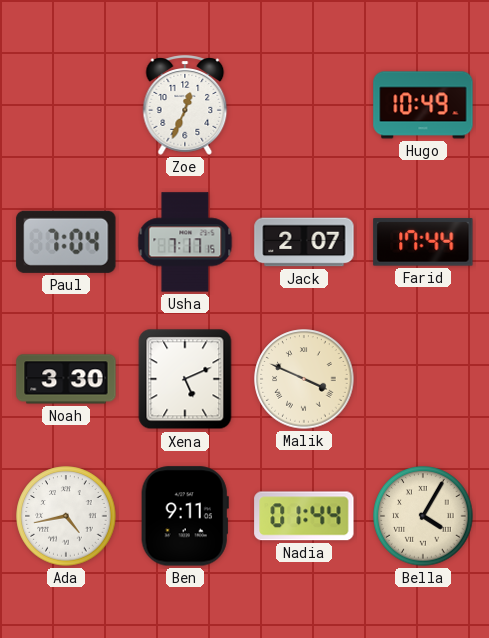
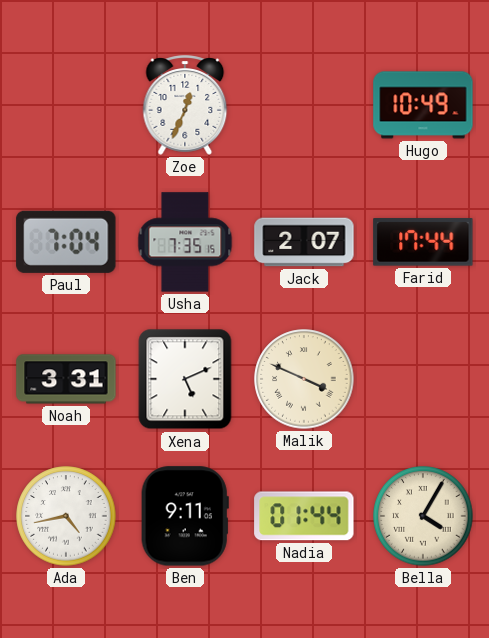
Usha: 7:17 -> 7:35 (185, 242)
Noah: 3:30 -> 3:31 (66, 379)
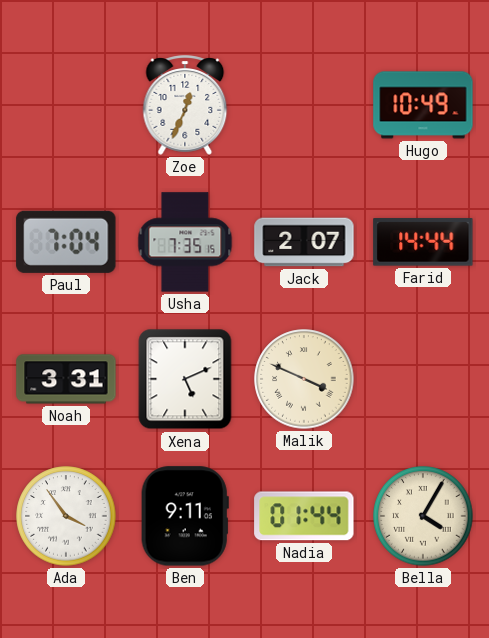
Farid: 17:44 -> 14:44 (423, 242)
Ada: 4:43 -> 3:54 (66, 516)
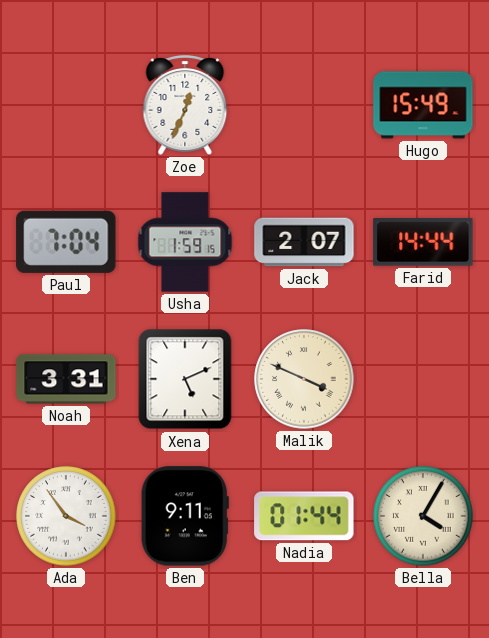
Hugo: 10:49 -> 15:49 (423, 105)
Usha: 7:35 -> 1:59 (185, 242)
